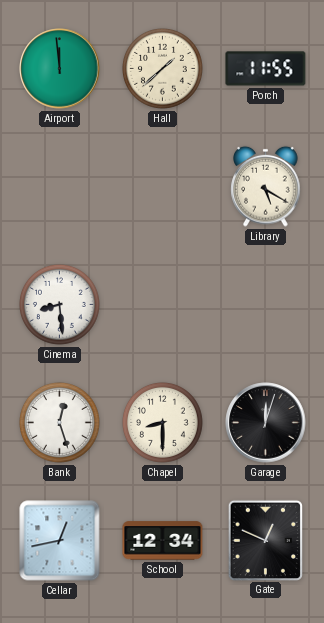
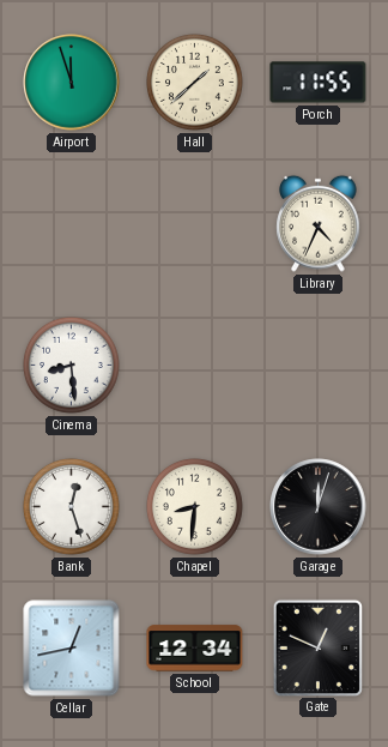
Airport: 11:59 -> 11:57 (72, 83)
Library: 5:20 -> 4:34 (319, 223)
Chapel: 8:30 -> 8:31 (195, 507)
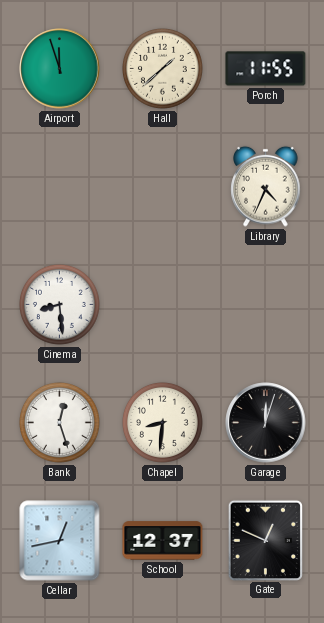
School: 12:34 -> 12:37 (163, 541)
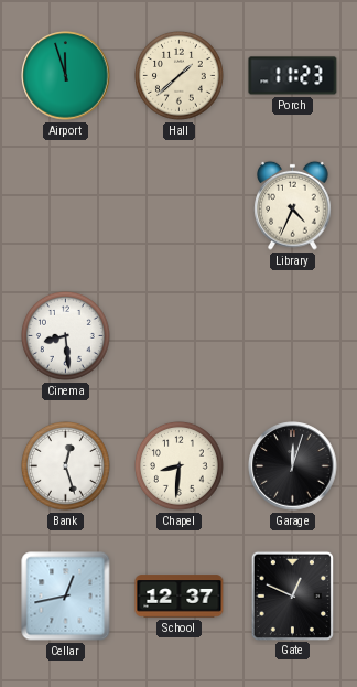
Porch: 11:55 -> 11:23 (293, 76)
